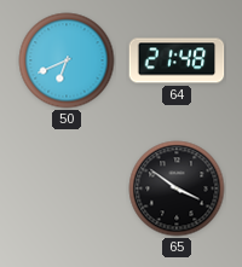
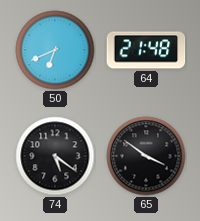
74: none -> 5:21 (55, 156)
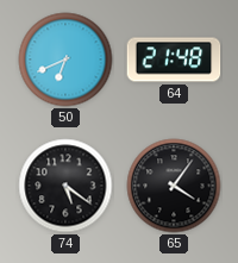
65: 3:51 -> 4:06 (174, 186)
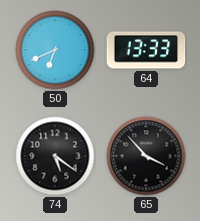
64: 21:48 -> 13:33 (146, 50)
65: 4:06 -> 3:53 (146, 156)
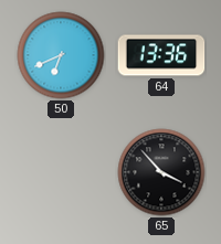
64: 13:33 -> 13:36 (161, 55)
74: 5:21 -> none (55, 156)
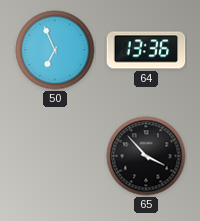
50: 6:41 -> 6:56 (55, 50)
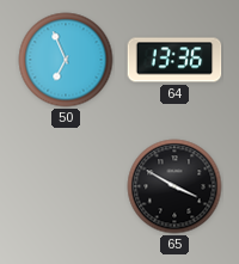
65: 3:53 -> 3:50 (174, 186)
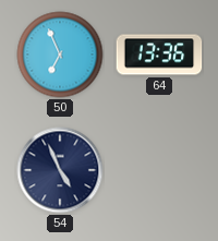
54: none -> 4:56 (60, 170)
65: 3:50 -> none (174, 186)
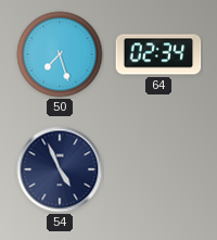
50: 6:56 -> 7:27 (60, 54)
64: 13:36 -> 02:34 (158, 54)
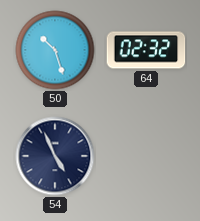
50: 7:27 -> 10:27 (55, 50)
64: 02:34 -> 02:32 (146, 50)
